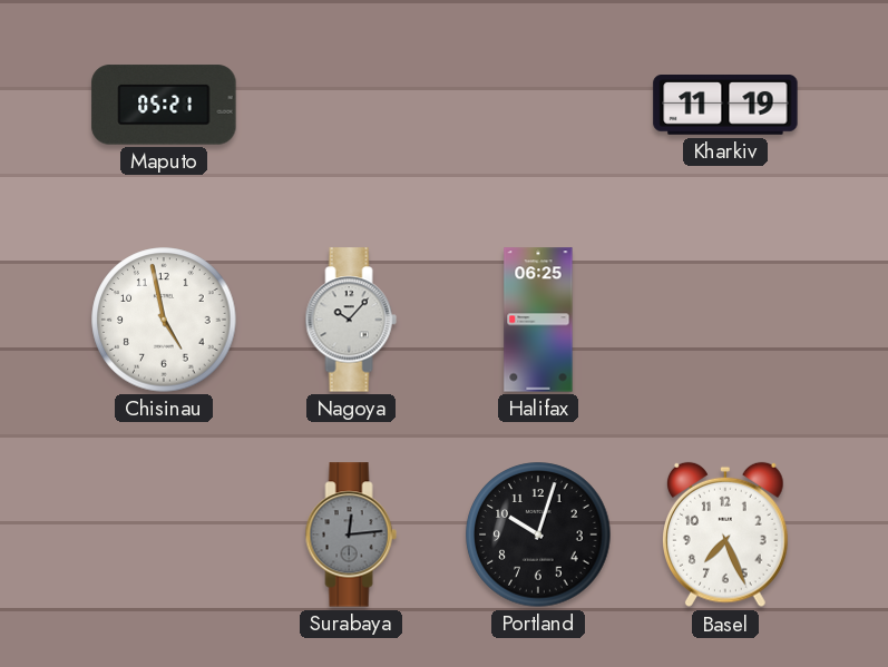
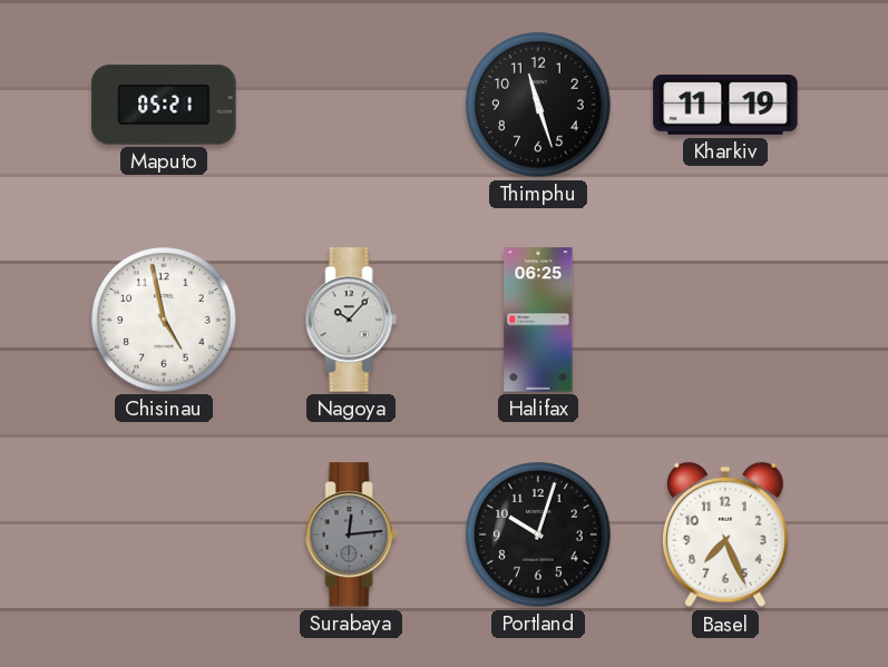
Thimphu: none -> 11:27 (538, 105)
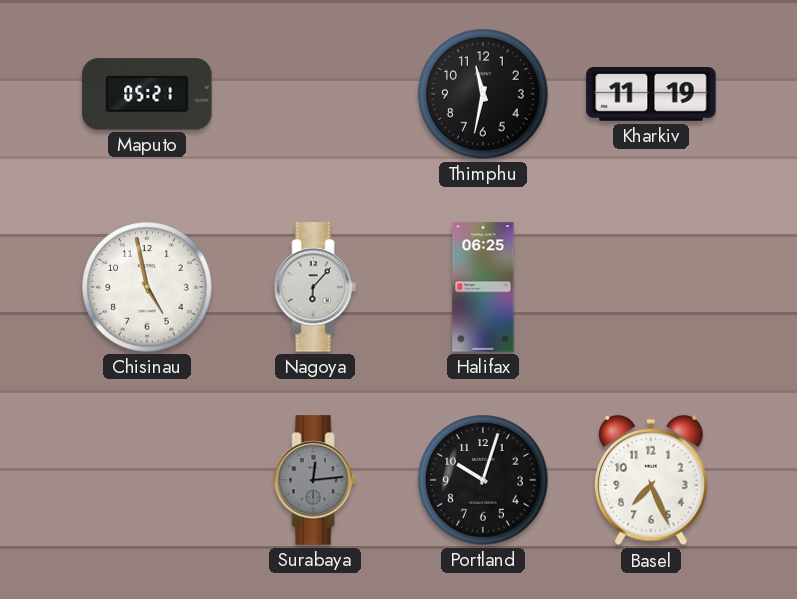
Thimphu: 11:27 -> 11:32 (483, 94)
Nagoya: 10:07 -> 6:07 (315, 287)
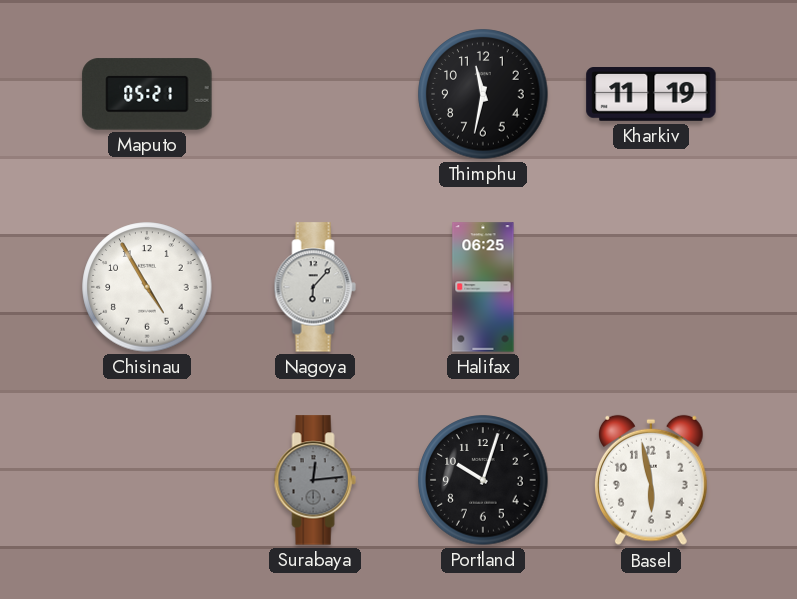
Chisinau: 4:58 -> 4:55 (147, 287)
Basel: 7:26 -> 5:58 (652, 480)
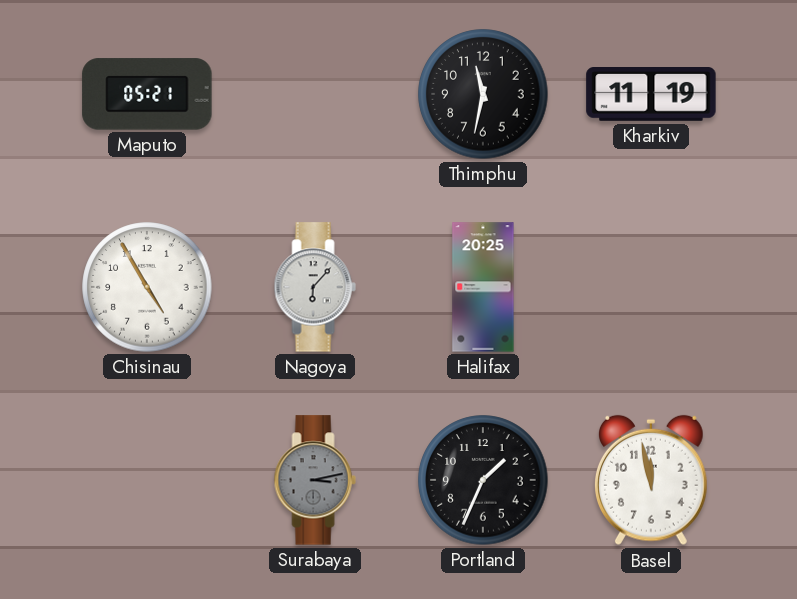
Halifax: 06:25 -> 20:25 (483, 287)
Surabaya: 12:14 -> 3:13 (315, 480)
Portland: 10:03 -> 1:34 (483, 480)
Basel: 5:58 -> 11:58 (652, 480)
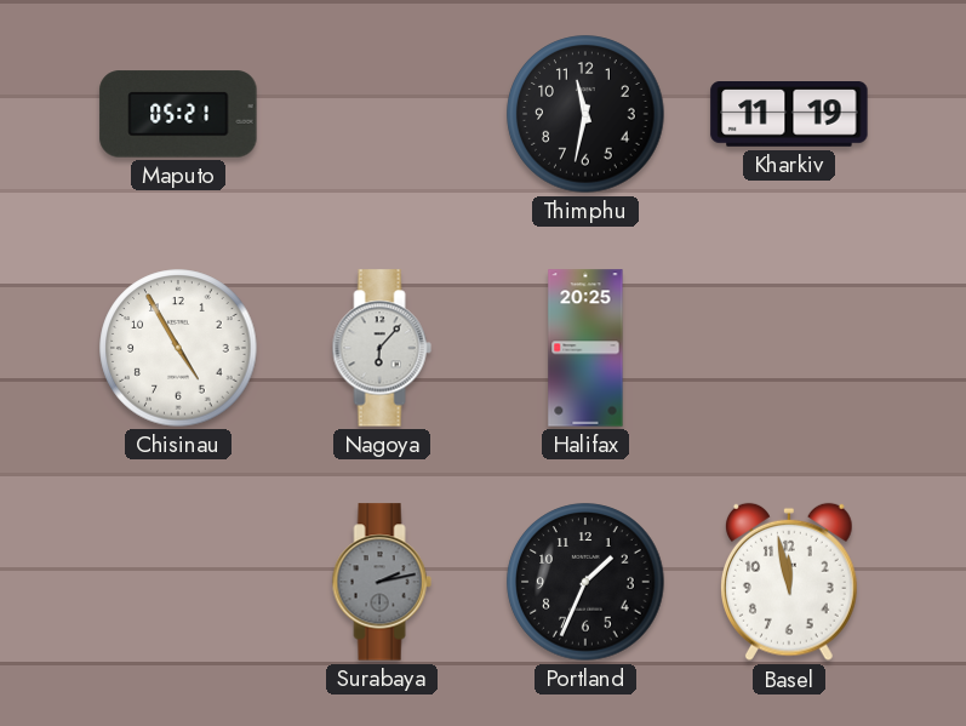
Surabaya: 3:13 -> 2:13 (382, 582)
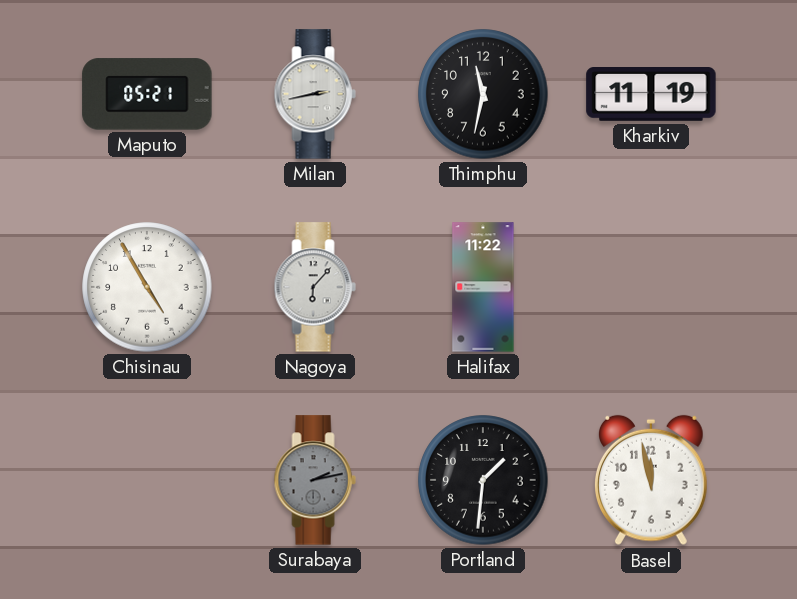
Milan: none -> 2:43 (315, 94)
Halifax: 20:25 -> 11:22 (483, 287)
Portland: 1:34 -> 1:31 (483, 480)
